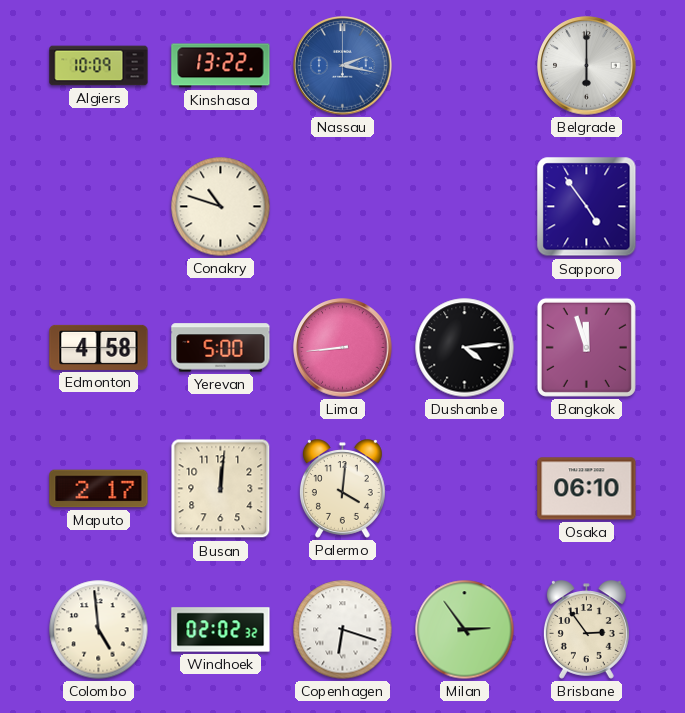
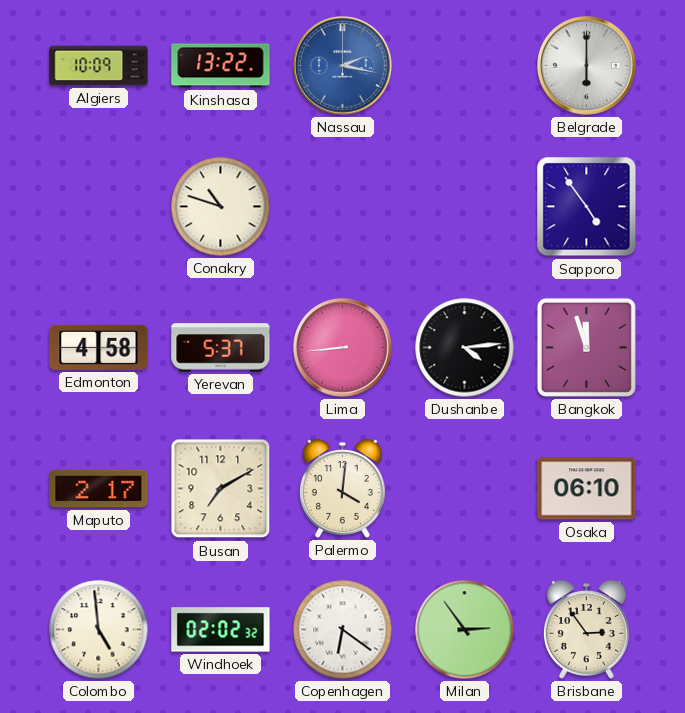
Yerevan: 5:00 -> 5:37 (221, 348)
Busan: 12:01 -> 7:10 (221, 489)
Copenhagen: 6:18 -> 6:21 (343, 630)
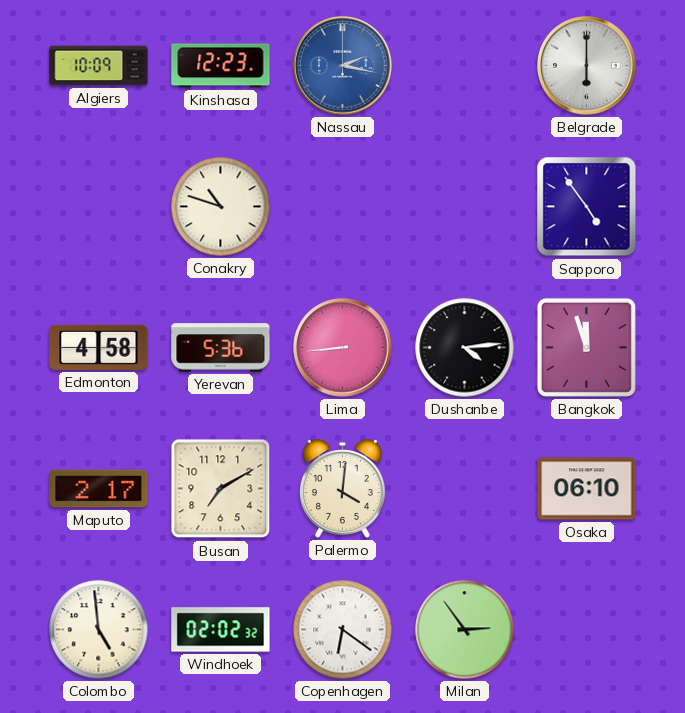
Kinshasa: 13:22 -> 12:23 (221, 66)
Yerevan: 5:37 -> 5:36 (221, 348)
Brisbane: 2:54 -> none (586, 630)
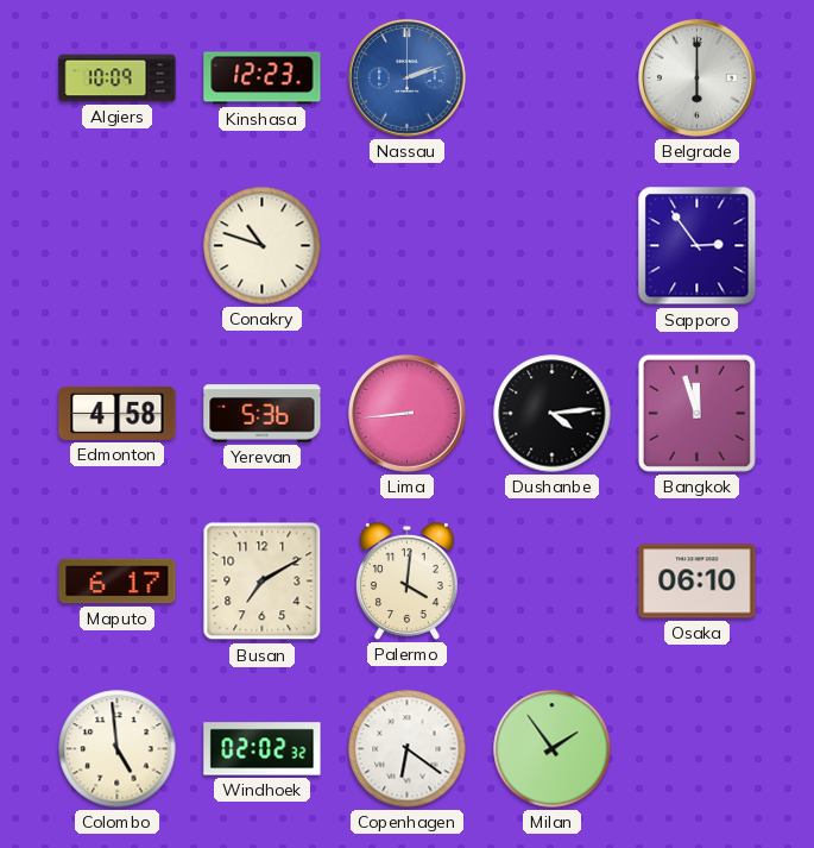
Nassau: 2:17 -> 2:12 (408, 78)
Sapporo: 4:54 -> 2:54 (698, 246)
Maputo: 2:17 -> 6:17 (118, 582)
Milan: 2:54 -> 1:54 (553, 749)
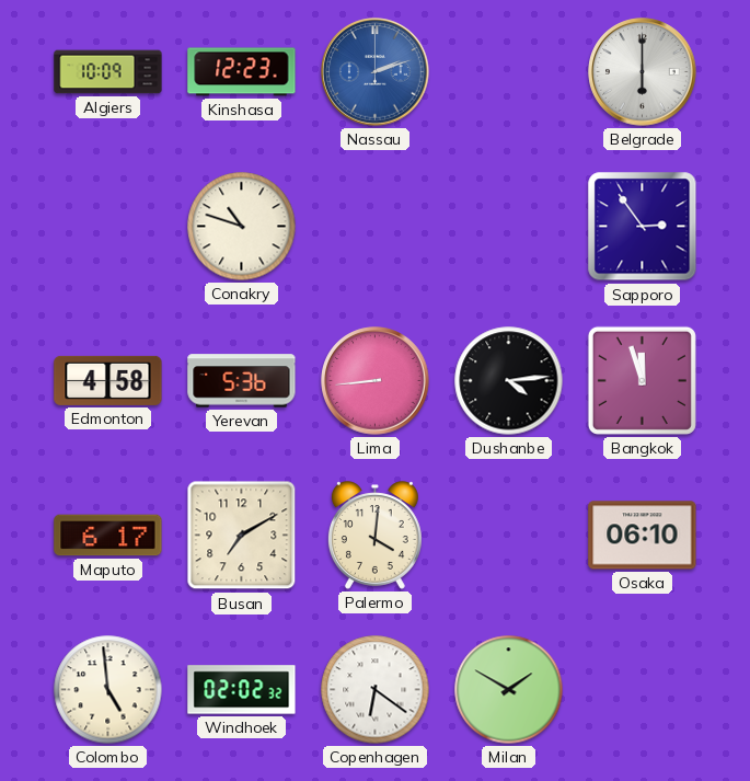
Milan: 1:54 -> 1:50 (509, 690)
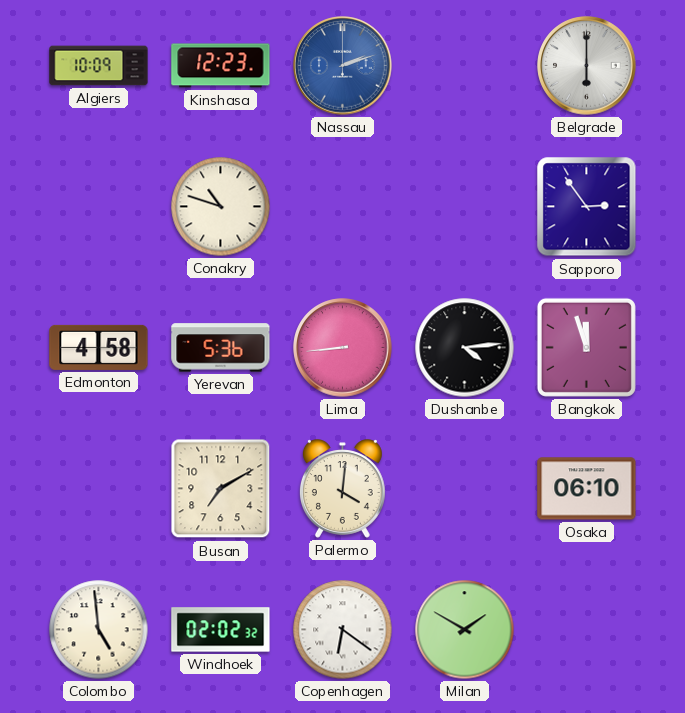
Maputo: 6:17 -> none (108, 536)
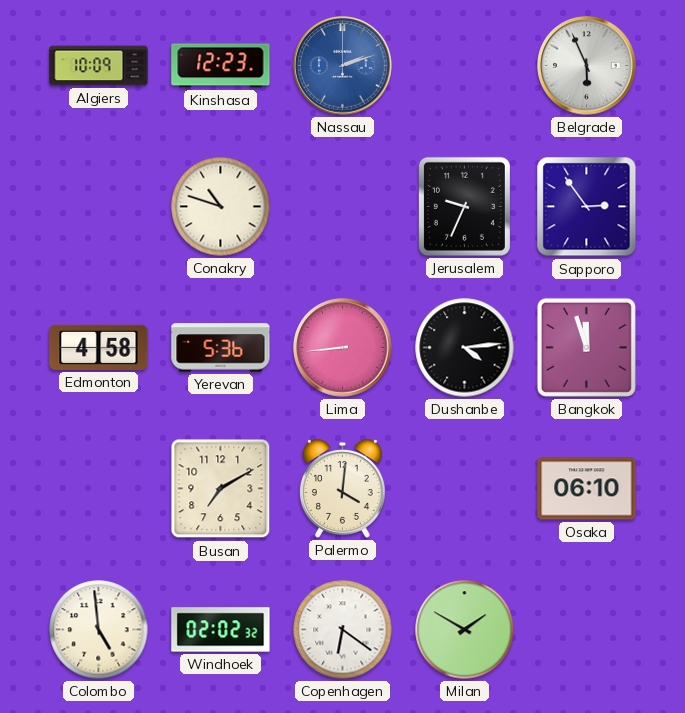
Belgrade: 6:00 -> 5:56 (587, 66)
Jerusalem: none -> 9:34 (464, 206)
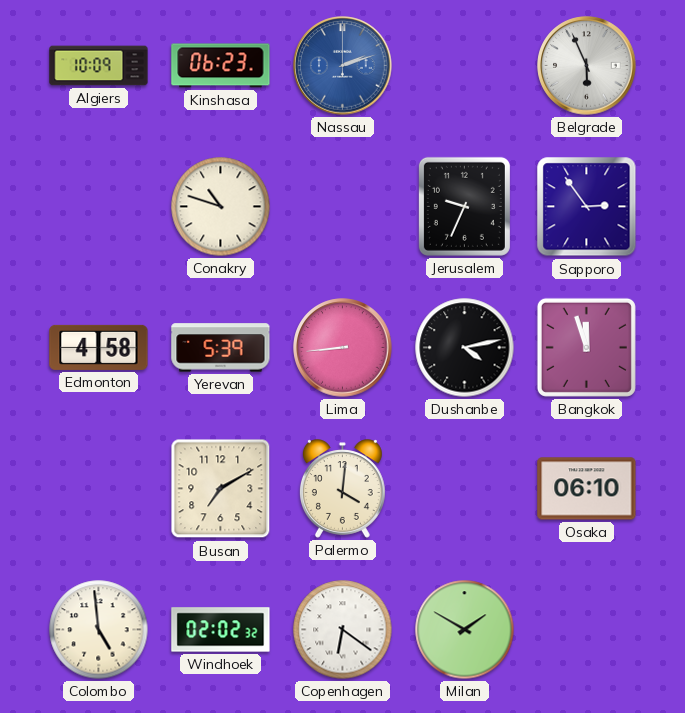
Kinshasa: 12:23 -> 06:23 (221, 66)
Yerevan: 5:36 -> 5:39 (221, 348)
Dushanbe: 4:14 -> 4:13 (465, 348)
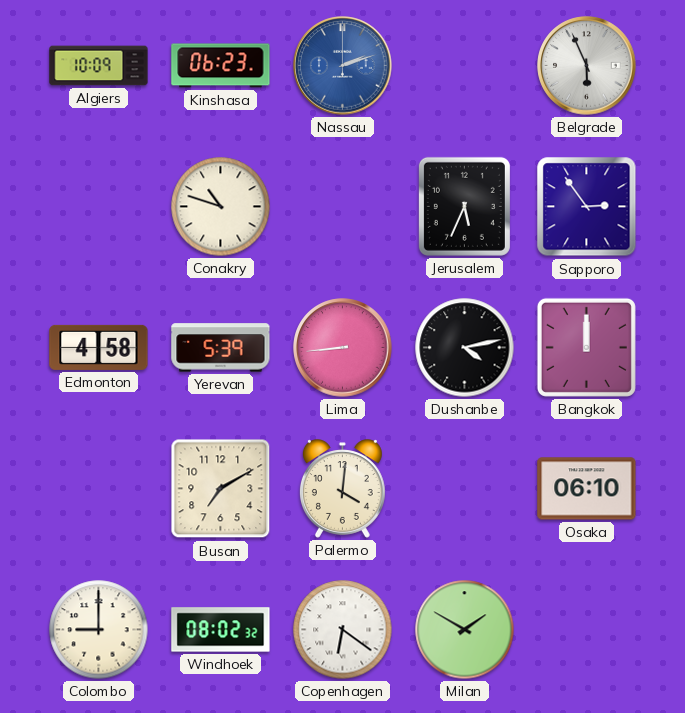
Jerusalem: 9:34 -> 5:34 (464, 206)
Bangkok: 11:57 -> 12:00 (586, 347)
Colombo: 4:59 -> 9:00 (99, 630)
Windhoek: 02:02 -> 08:02 (221, 630)
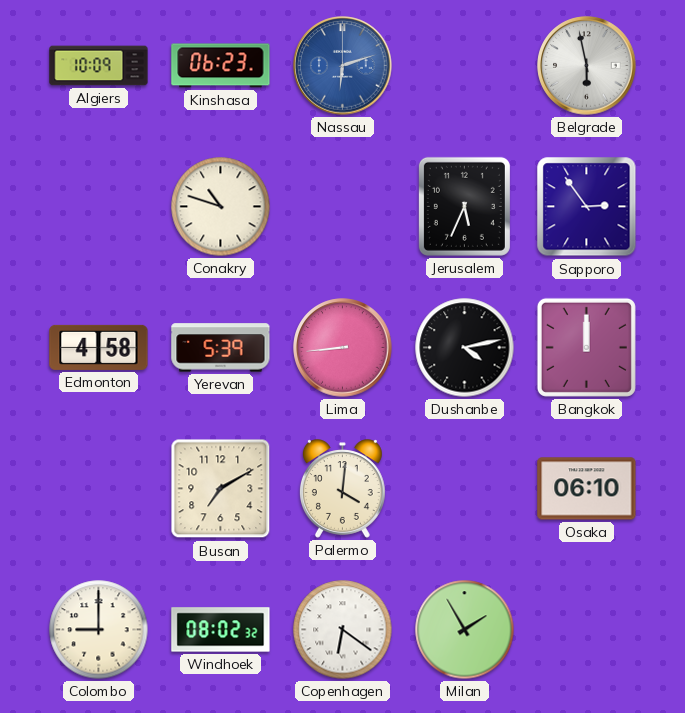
Nassau: 2:12 -> 6:12 (343, 66)
Belgrade: 5:56 -> 5:58 (587, 66)
Milan: 1:50 -> 1:55 (465, 630)
